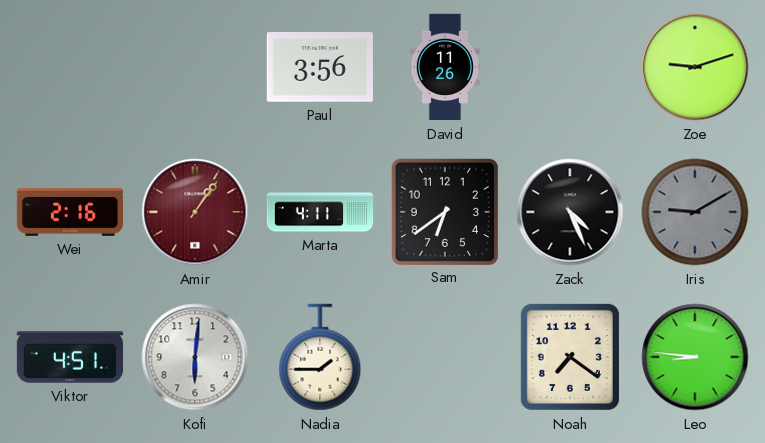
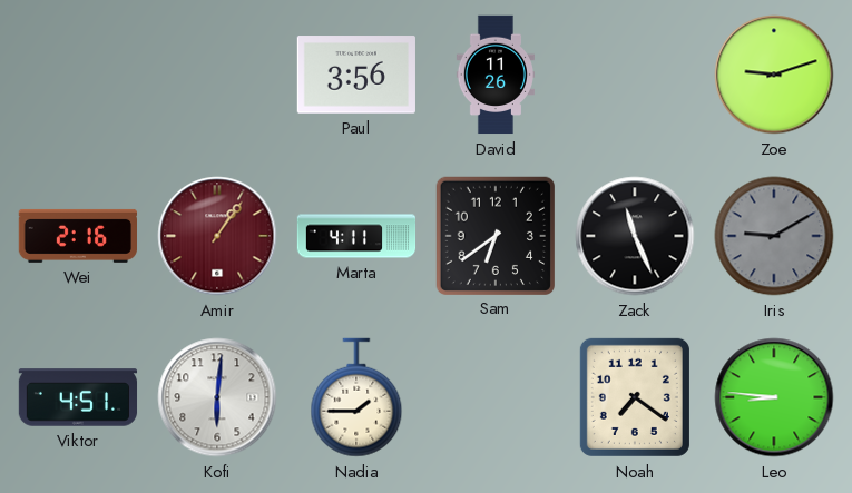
Zack: 4:26 -> 11:26 (635, 236)
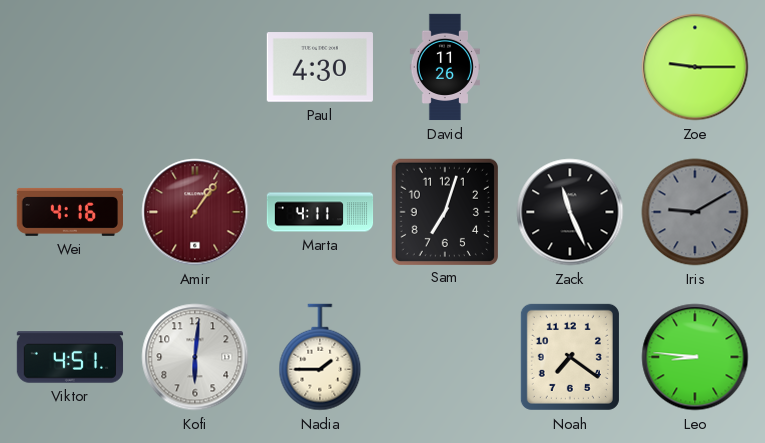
Paul: 3:56 -> 4:30 (319, 67)
Zoe: 9:12 -> 9:15 (695, 67)
Wei: 2:16 -> 4:16 (69, 212)
Sam: 6:39 -> 7:03 (444, 211)
